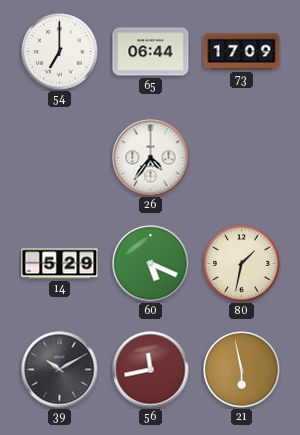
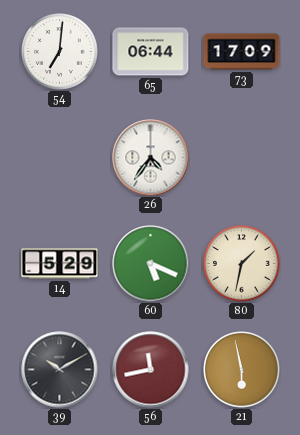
54: 7:00 -> 7:01 (60, 52)
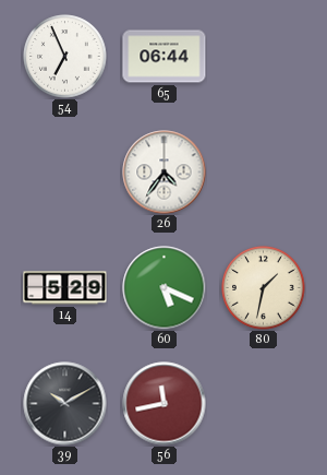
54: 7:01 -> 6:56 (65, 57)
73: 17:09 -> none (242, 52)
21: 5:58 -> none (242, 370)
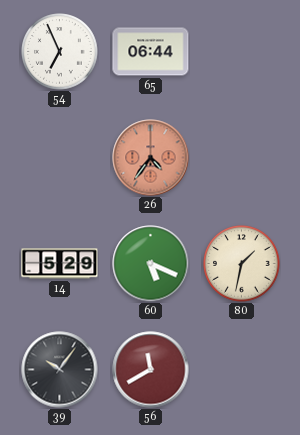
26 dial: white -> salmon (151, 158)
39: 10:10 -> 10:06 (60, 370)
56: 11:43 -> 11:40 (151, 370)
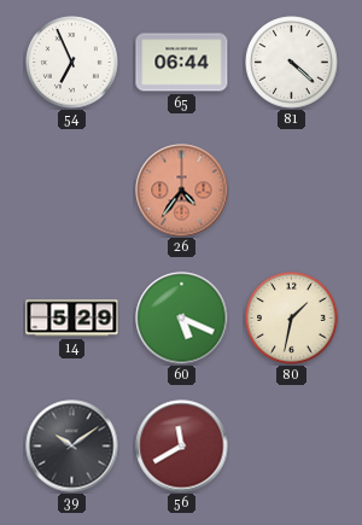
81: none -> 4:22 (292, 63)
39: 10:06 -> 10:09 (72, 447)
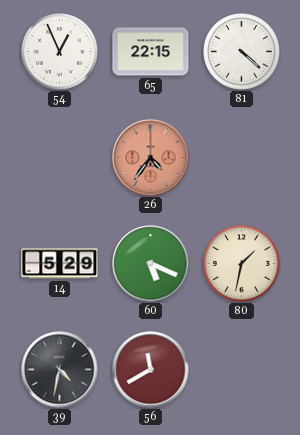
54: 6:56 -> 12:56 (60, 52)
65: 06:44 -> 22:15 (151, 52)
39: 10:09 -> 4:32 (60, 370)
